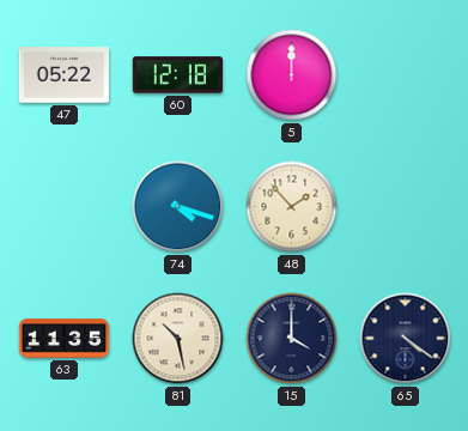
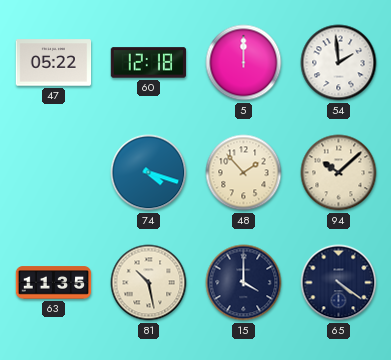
54: none -> 1:59 (339, 63)
94: none -> 10:08 (339, 173)
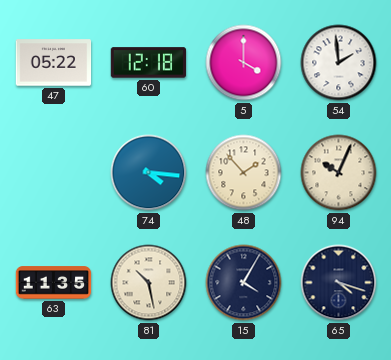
5: 12:00 -> 4:00 (244, 63)
74: 4:18 -> 4:16 (149, 173)
94: 10:08 -> 10:04 (339, 173)
15: 4:00 -> 4:05 (244, 283)
65: 4:21 -> 4:18 (339, 283)
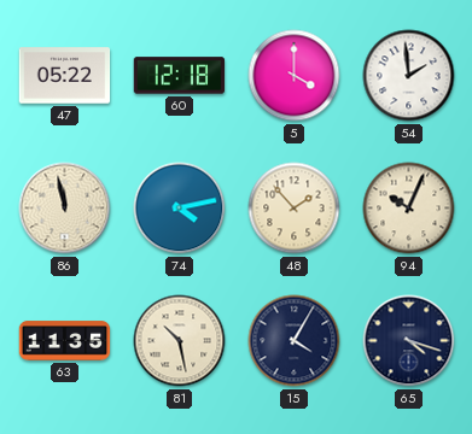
86: none -> 11:58 (65, 209)
74: 4:16 -> 4:13 (180, 209)
